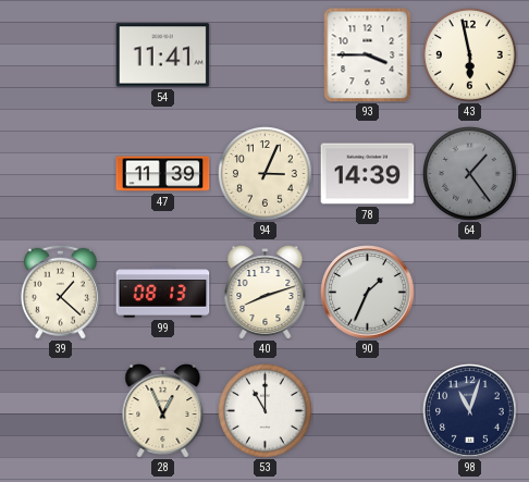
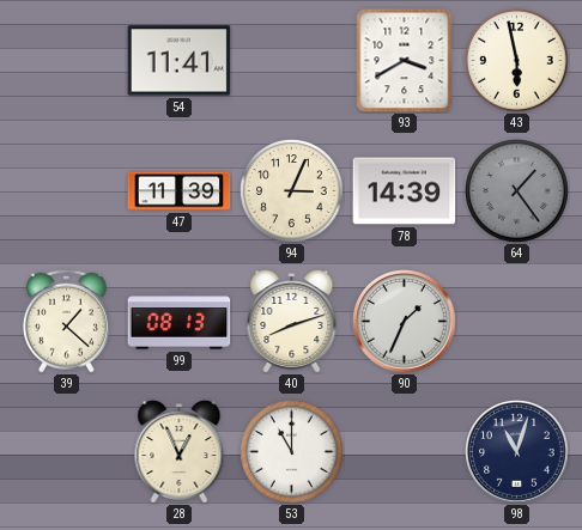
93: 3:45 -> 3:40 (405, 61)
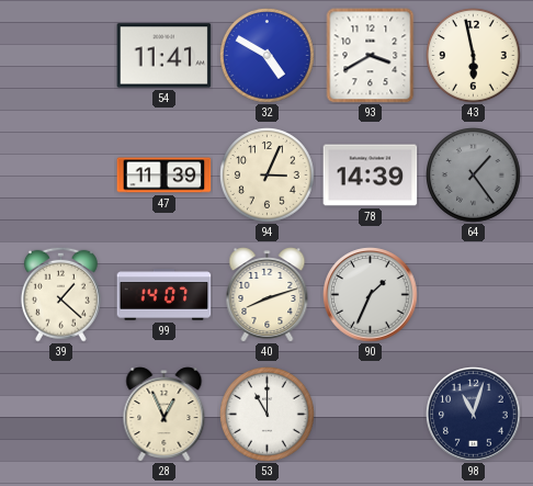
32: none -> 4:50 (268, 56)
99: 08:13 -> 14:07 (165, 295)
